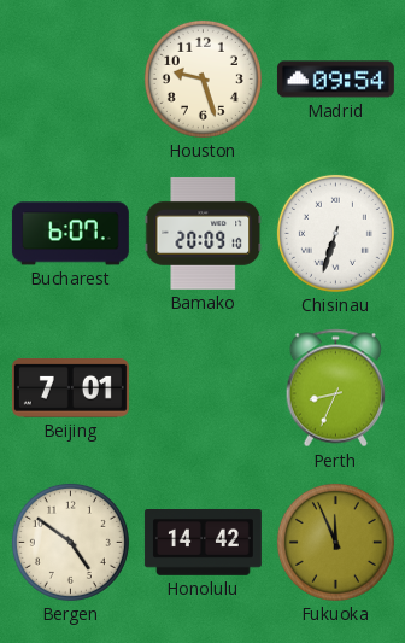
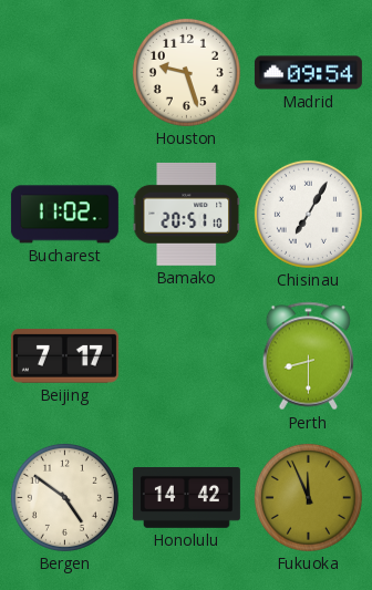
Bucharest: 6:07 -> 11:02 (64, 215)
Bamako: 20:09 -> 20:51 (187, 215)
Chisinau: 6:33 -> 7:05 (308, 214)
Beijing: 7:01 -> 7:17 (64, 356)
Perth: 8:34 -> 8:30 (309, 356)
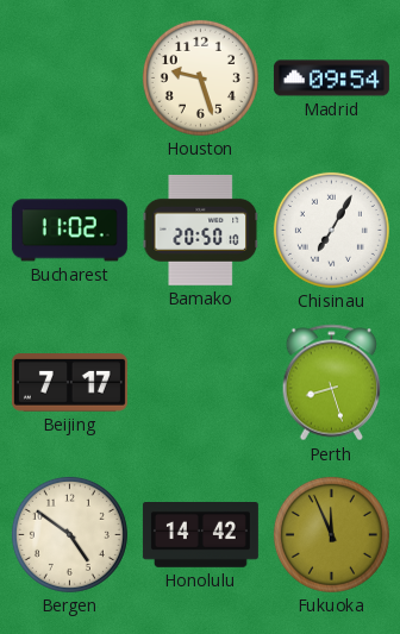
Bamako: 20:51 -> 20:50 (201, 231)
Perth: 8:30 -> 8:27 (332, 383)
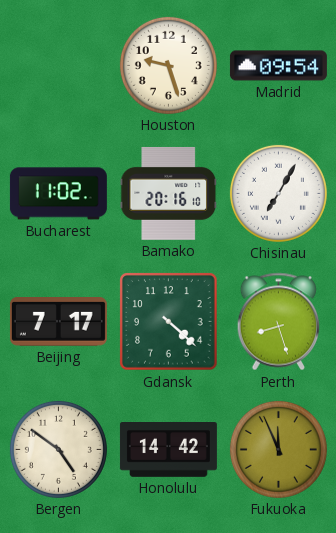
Bamako: 20:50 -> 20:16 (169, 194)
Gdansk: none -> 4:22 (169, 322)
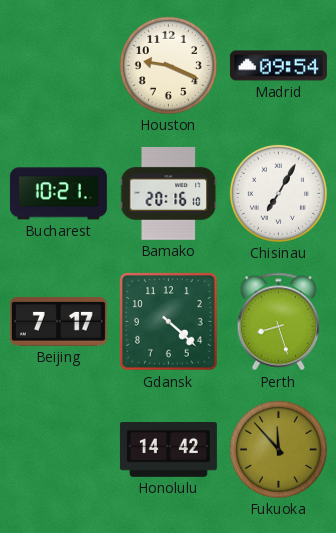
Houston: 9:27 -> 9:19 (168, 65)
Bucharest: 11:02 -> 10:21 (58, 194)
Bergen: 4:51 -> none (58, 449)
Fukuoka: 11:56 -> 11:53 (278, 449)
